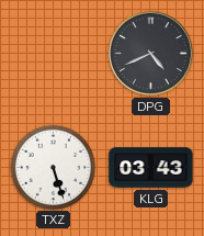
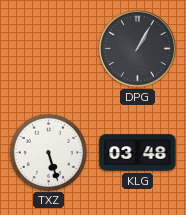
DPG: 4:41 -> 1:05 (137, 48)
KLG: 03:43 -> 03:48 (138, 153)
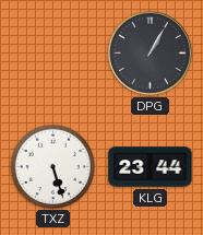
KLG: 03:48 -> 23:44 (151, 167)
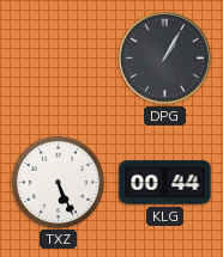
TXZ: 5:27 -> 5:26 (58, 182)
KLG: 23:44 -> 00:44 (165, 183)
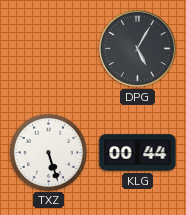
DPG: 1:05 -> 5:05 (137, 48)
TXZ: 5:26 -> 5:27 (48, 152)
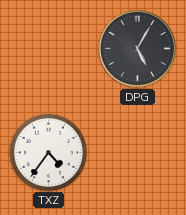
TXZ: 5:27 -> 4:36 (48, 152)
KLG: 00:44 -> none (138, 153)
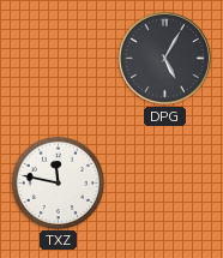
TXZ: 4:36 -> 11:47 (58, 182)
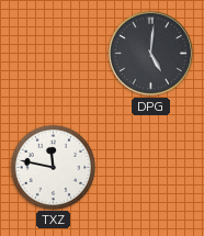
DPG: 5:05 -> 5:01 (150, 53)
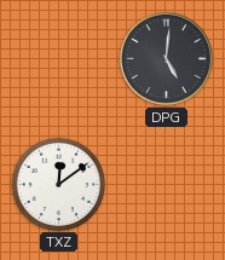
TXZ: 11:47 -> 12:09 (58, 184)
